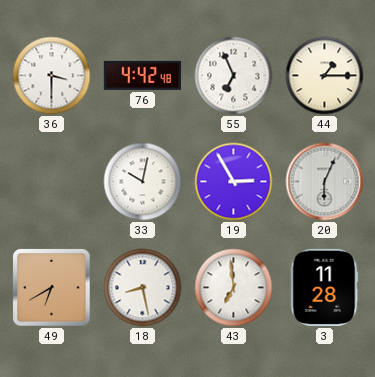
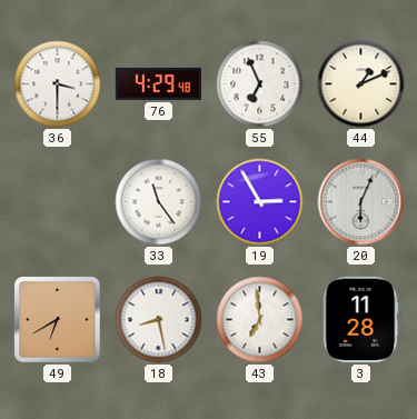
76: 4:42 -> 4:29 (158, 83)
44: 1:15 -> 1:11 (361, 84)
33: 10:02 -> 11:24 (159, 202)
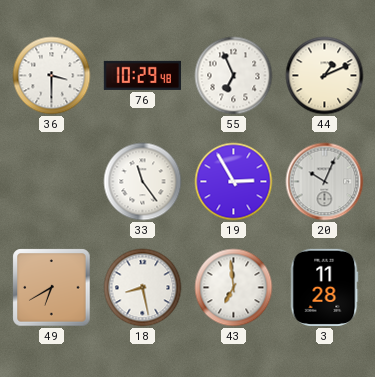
76: 4:29 -> 10:29 (142, 75)
20: 6:04 -> 10:04 (325, 182)
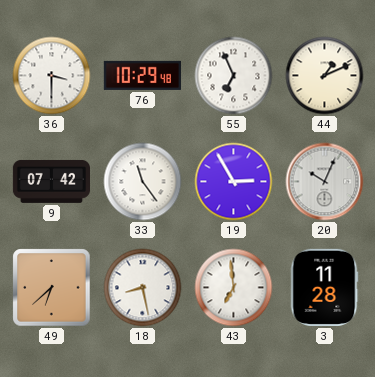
9: none -> 07:42 (51, 181)
49: 6:40 -> 6:38 (52, 288)
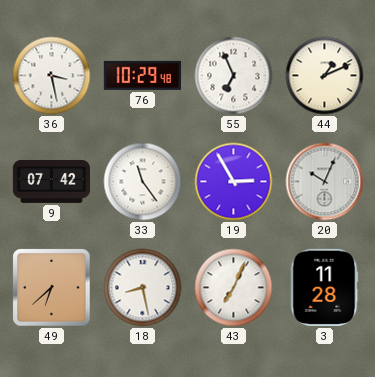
36: 3:30 -> 3:28 (52, 76)
43: 6:59 -> 7:04 (234, 288)
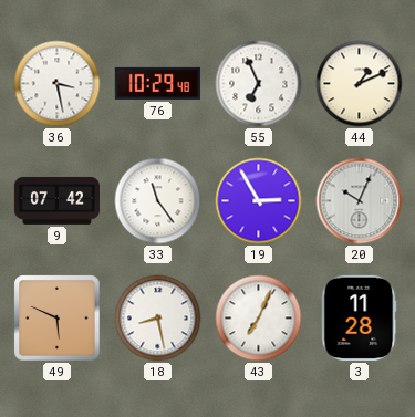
49: 6:38 -> 5:49 (58, 319)
